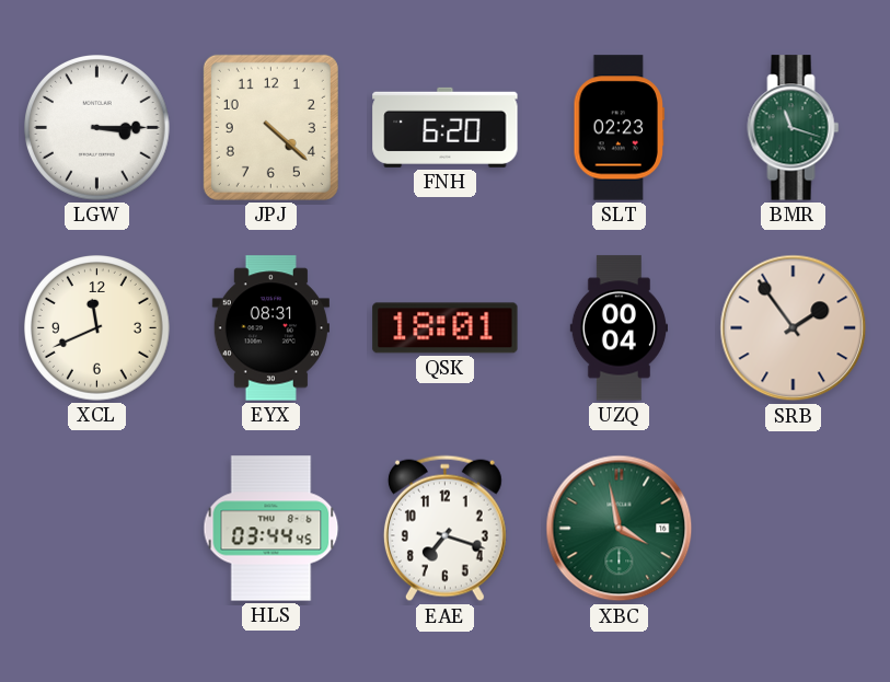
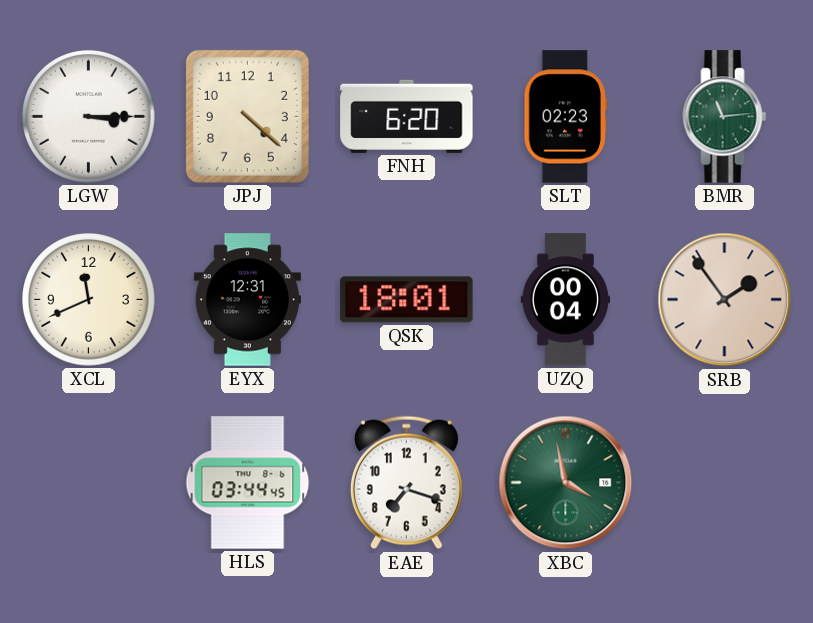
BMR: 11:18 -> 11:14 (725, 117)
EYX: 08:31 -> 12:31 (247, 300)
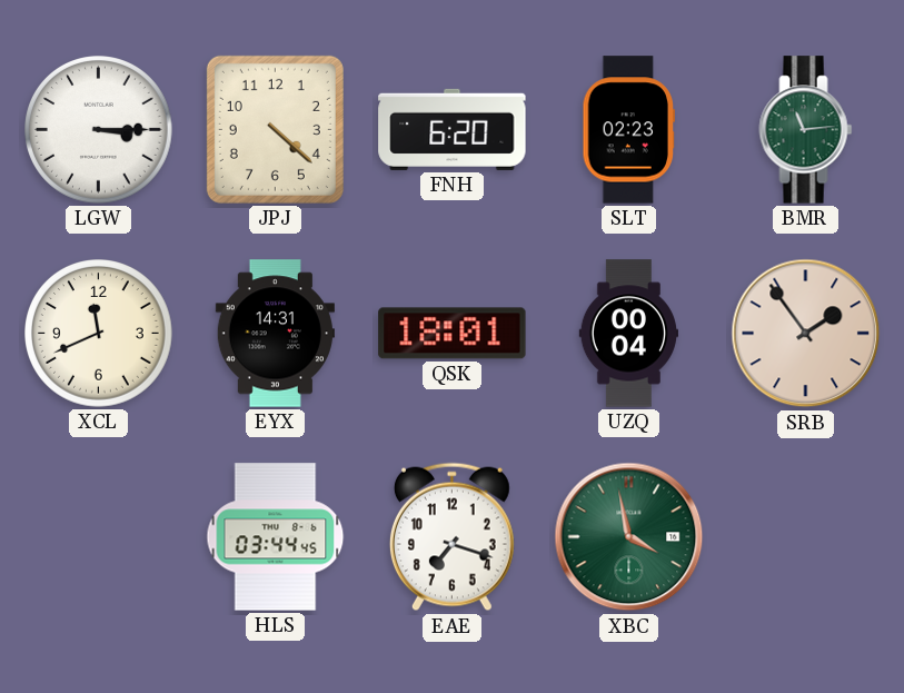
EYX: 12:31 -> 14:31 (275, 334)
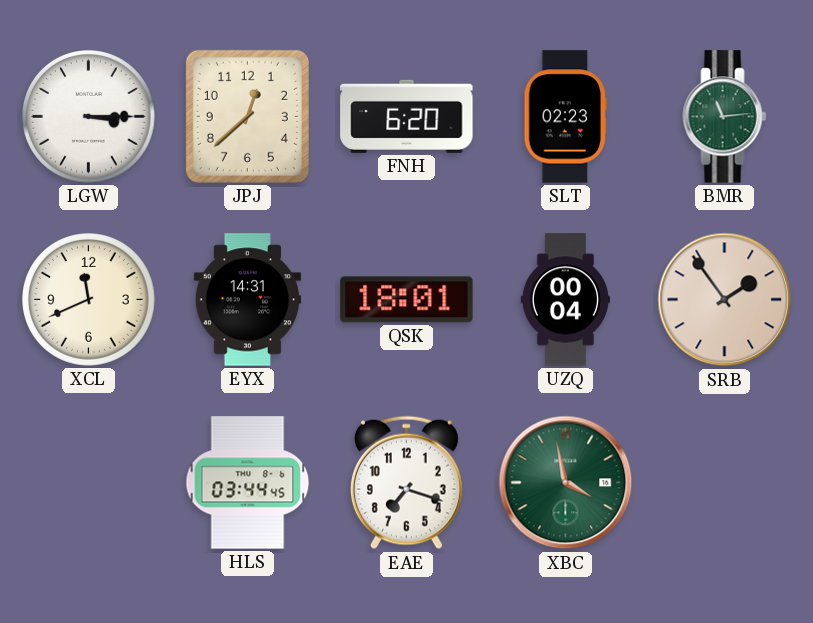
JPJ: 4:22 -> 12:38 (247, 116)
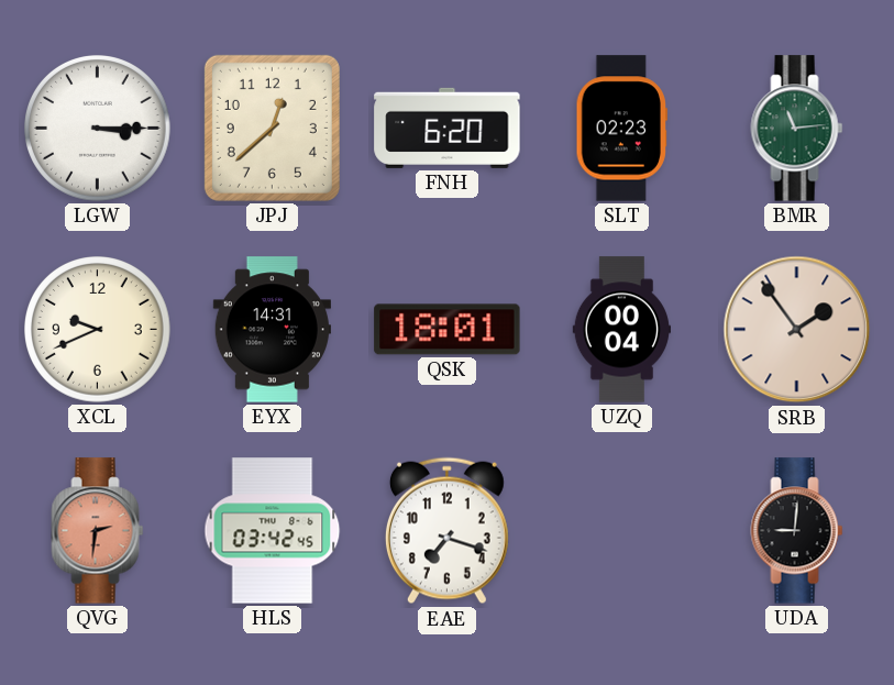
XCL: 11:41 -> 9:41 (98, 330)
QVG: none -> 2:31 (98, 531)
HLS: 03:44 -> 03:42 (273, 531)
XBC: 3:58 -> none (566, 483)
UDA: none -> 9:01 (797, 531)
